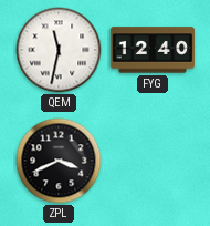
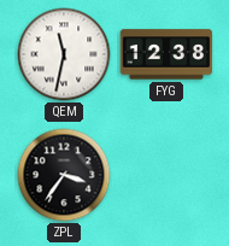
FYG: 12:40 -> 12:38 (166, 54)
ZPL: 3:41 -> 3:36 (64, 175)
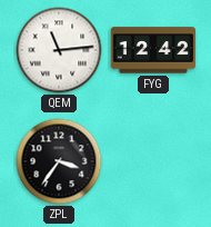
QEM: 11:32 -> 11:14 (59, 50)
FYG: 12:38 -> 12:42 (153, 50)
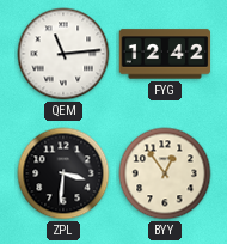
ZPL: 3:36 -> 3:31 (63, 173)
BYY: none -> 12:54 (165, 173)
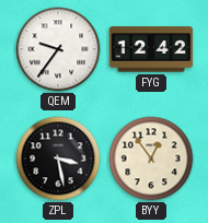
QEM: 11:14 -> 9:36 (58, 49)
ZPL: 3:31 -> 3:28 (58, 159)
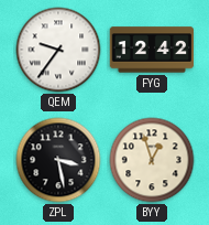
BYY: 12:54 -> 12:57 (152, 160)
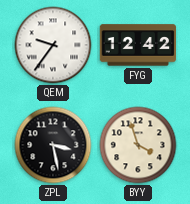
BYY: 12:57 -> 3:57 (138, 145)
